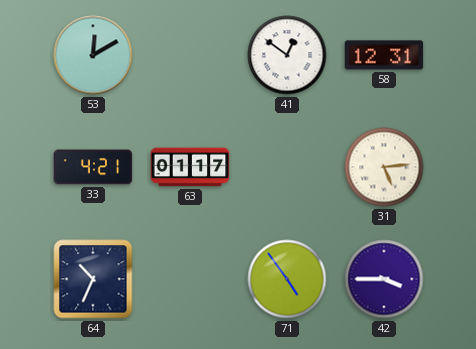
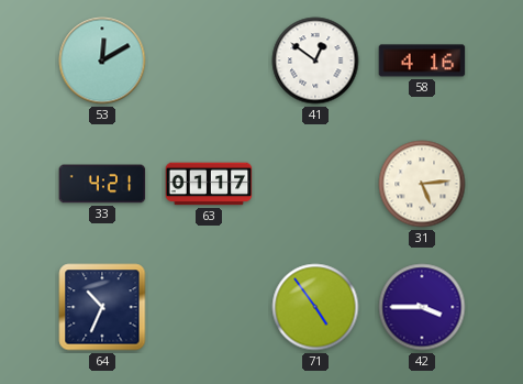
58: 12:31 -> 4:16 (422, 61)
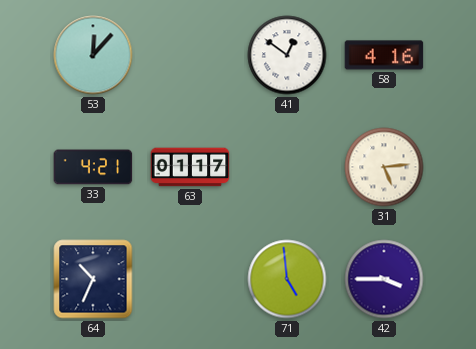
53: 12:10 -> 12:07 (93, 55)
71: 4:54 -> 4:59 (287, 279)
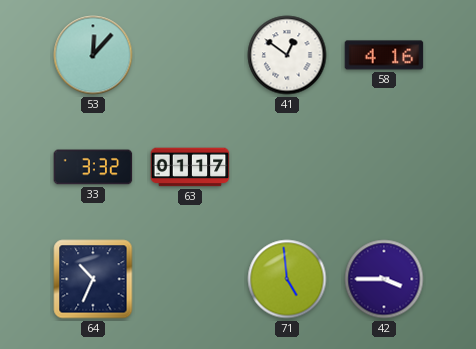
33: 4:21 -> 3:32 (93, 167)
31: 5:14 -> none (384, 167)
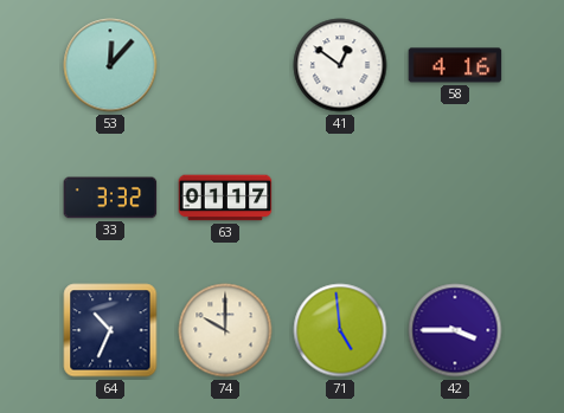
74: none -> 10:00 (225, 330)
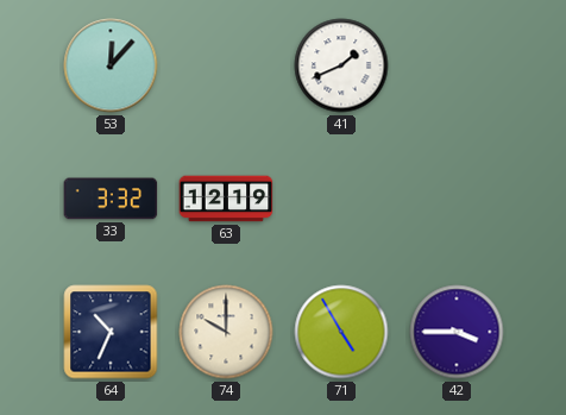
41: 12:51 -> 1:41 (341, 65)
58: 4:16 -> none (455, 65)
63: 01:17 -> 12:19 (226, 199)
71: 4:59 -> 4:55 (341, 332)
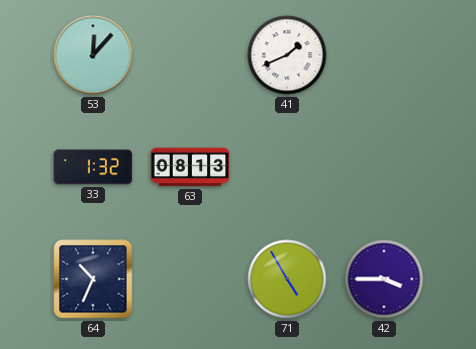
33: 3:32 -> 1:32 (93, 167)
63: 12:19 -> 08:13 (190, 167)
74: 10:00 -> none (226, 332)
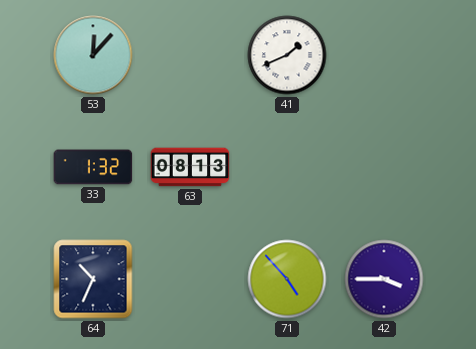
71: 4:55 -> 4:53 (287, 279)
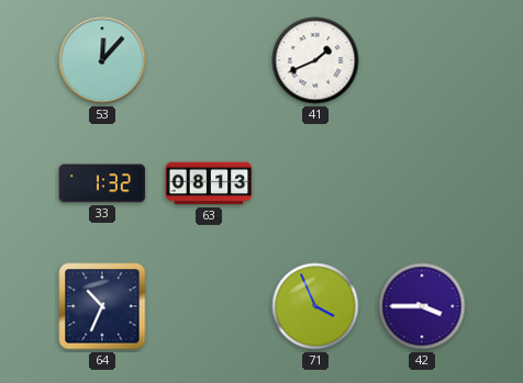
71: 4:53 -> 3:56 (315, 306)
